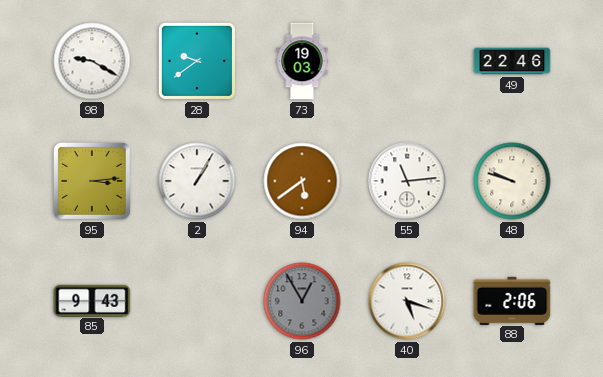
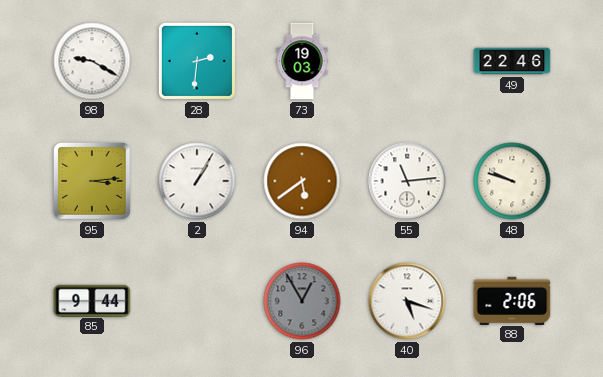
28: 9:39 -> 2:31 (197, 61)
85: 9:43 -> 9:44 (92, 300)
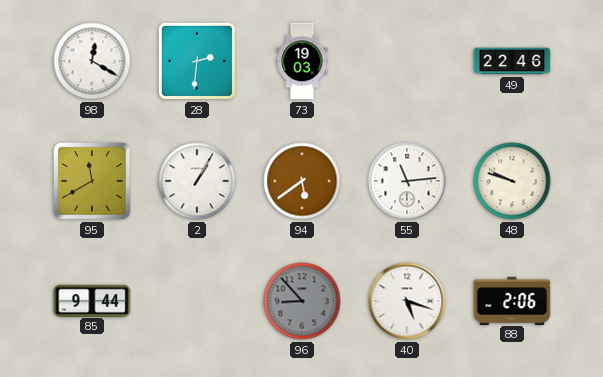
98: 9:20 -> 12:20 (92, 61)
95: 3:14 -> 11:40 (93, 182)
96: 12:55 -> 8:53 (302, 301)
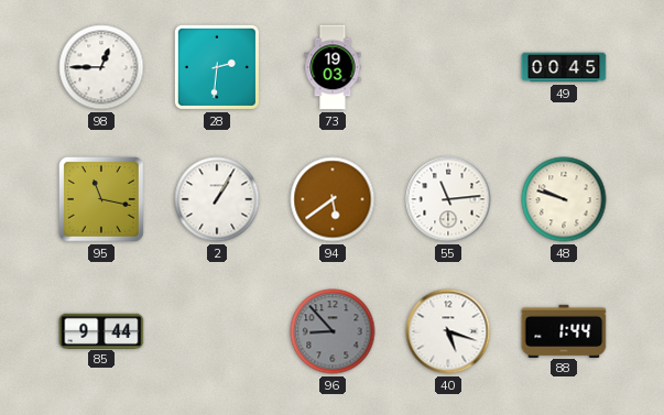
98: 12:20 -> 12:45 (101, 67)
49: 22:46 -> 00:45 (564, 67)
95: 11:40 -> 11:17 (102, 200)
88: 2:06 -> 1:44 (564, 330)
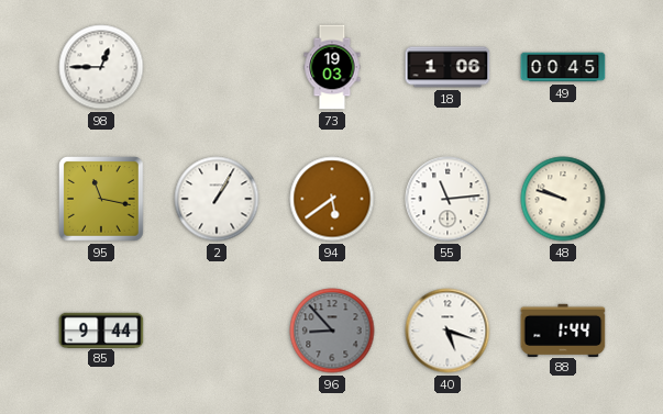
28: 2:31 -> none (217, 67)
18: none -> 1:06 (447, 67)
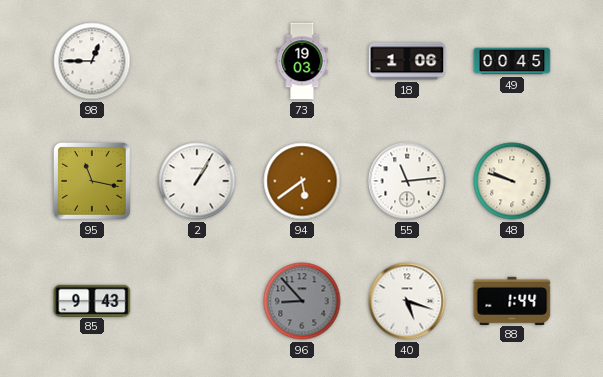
85: 9:44 -> 9:43 (92, 300)
